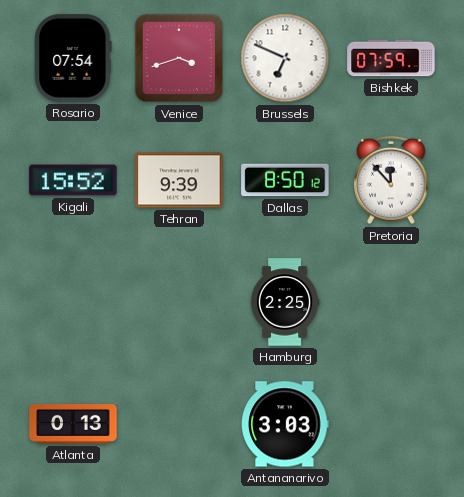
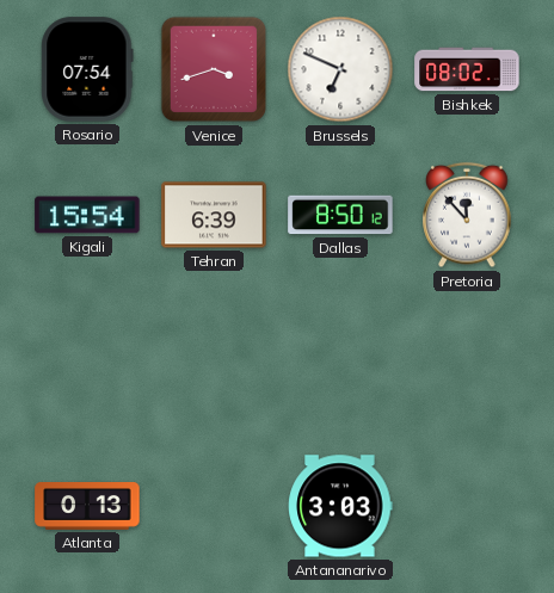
Bishkek: 07:59 -> 08:02 (467, 69)
Kigali: 15:52 -> 15:54 (87, 215)
Tehran: 9:39 -> 6:39 (214, 215)
Hamburg: 2:25 -> none (285, 302)
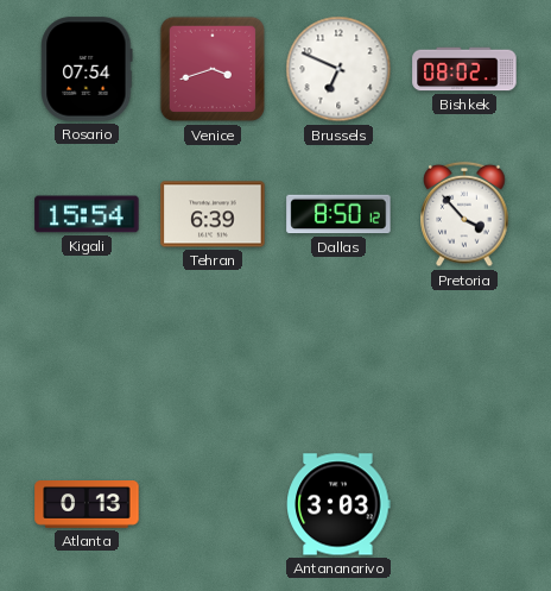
Pretoria: 11:53 -> 3:53 (464, 214)
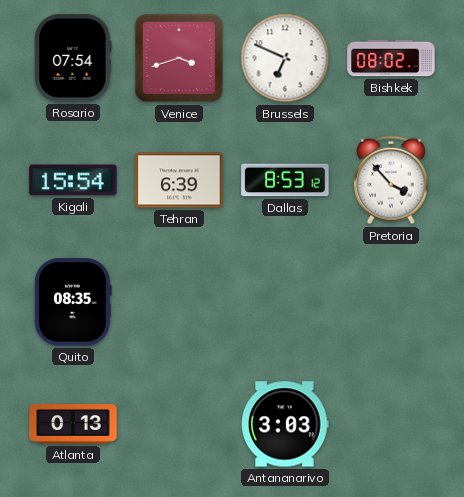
Dallas: 8:50 -> 8:53 (285, 180)
Quito: none -> 08:35 (73, 302)
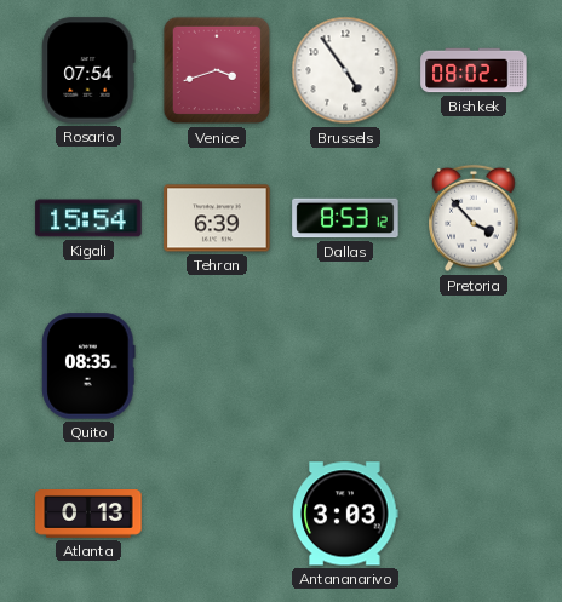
Brussels: 6:49 -> 4:54 (345, 70)
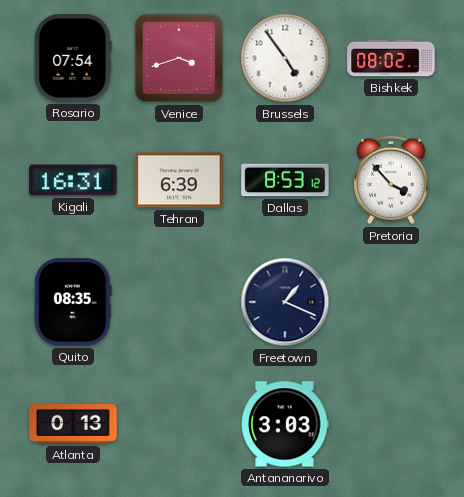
Kigali: 15:54 -> 16:31 (73, 180)
Freetown: none -> 1:19 (285, 302)
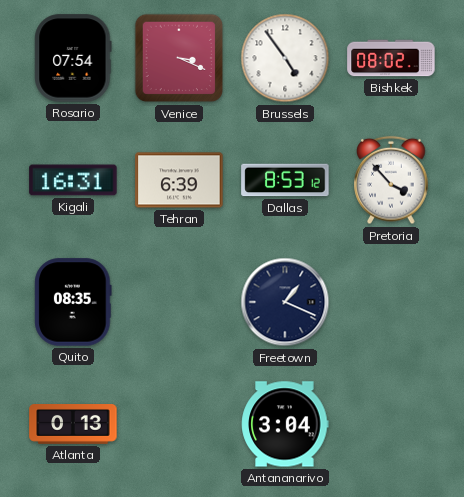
Venice: 3:42 -> 3:19 (179, 58)
Antananarivo: 3:03 -> 3:04 (285, 424)
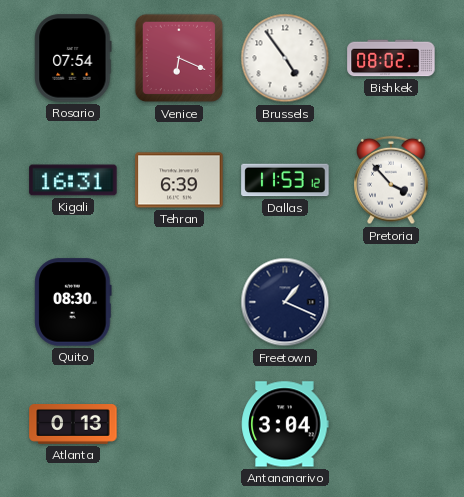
Venice: 3:19 -> 6:19 (179, 58)
Dallas: 8:53 -> 11:53 (285, 180)
Quito: 08:35 -> 08:30 (73, 302)
